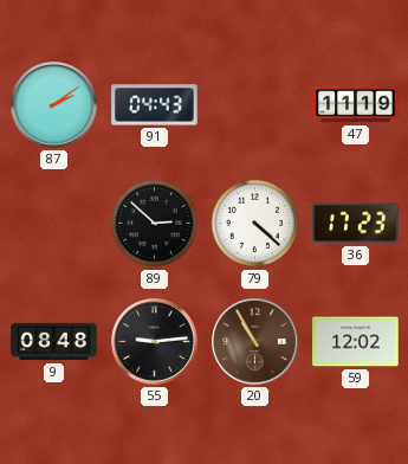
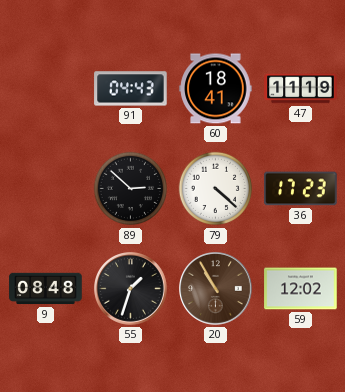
87: 2:09 -> none (54, 105)
60: none -> 18:41 (216, 89)
55: 9:14 -> 1:33 (131, 289)
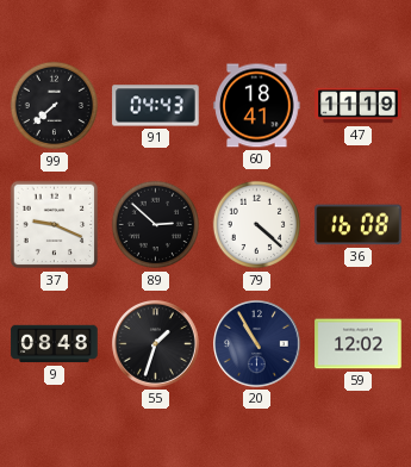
99: none -> 7:38 (55, 106)
37: none -> 9:19 (55, 225)
36: 17:23 -> 16:08 (359, 225)
20 dial: brown -> navy (257, 344)
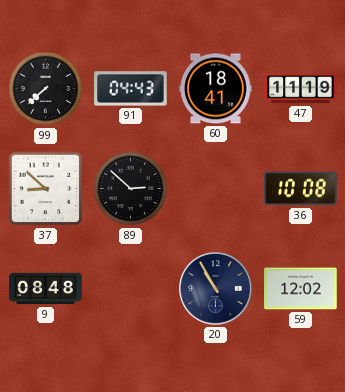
37: 9:19 -> 8:52 (46, 189)
79: 4:22 -> none (257, 225)
36: 16:08 -> 10:08 (301, 189)
55: 1:33 -> none (156, 344)
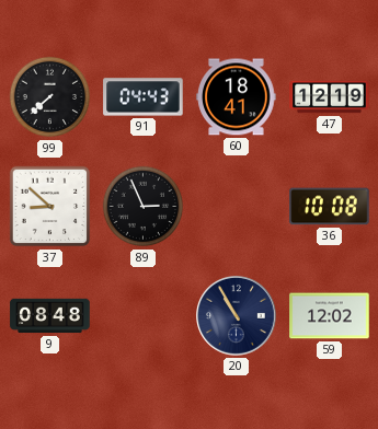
47: 11:19 -> 12:19 (330, 97)
89: 2:52 -> 2:56 (144, 207)
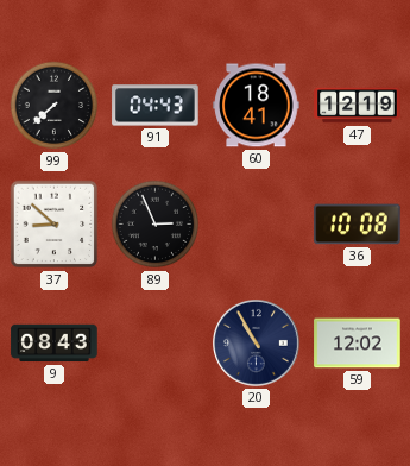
9: 08:48 -> 08:43 (55, 344)
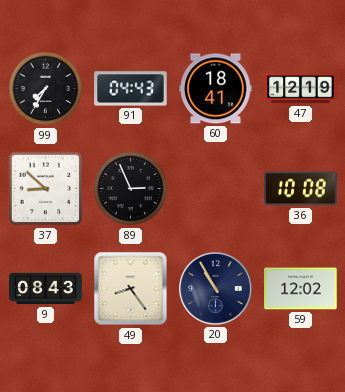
99: 7:38 -> 7:35 (46, 89)
49: none -> 8:24 (131, 289)
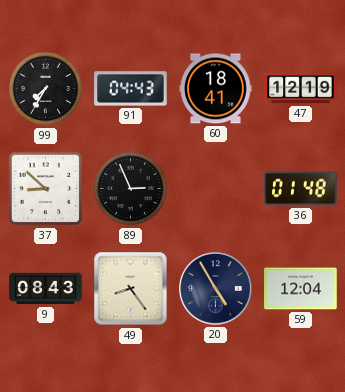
36: 10:08 -> 01:48 (301, 189)
20: 10:55 -> 4:55 (216, 289)
59: 12:02 -> 12:04 (301, 289)
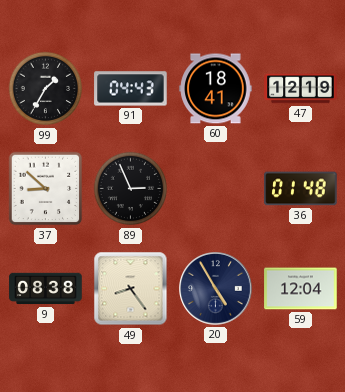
99: 7:35 -> 1:35 (46, 89)
9: 08:43 -> 08:38 (46, 289)
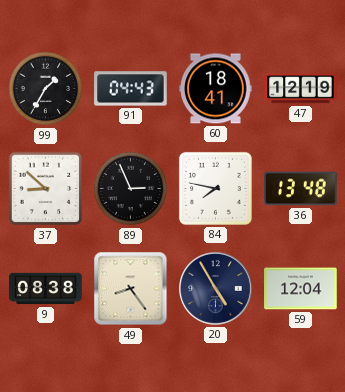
84: none -> 7:47 (215, 188)
36: 01:48 -> 13:48 (301, 189)
